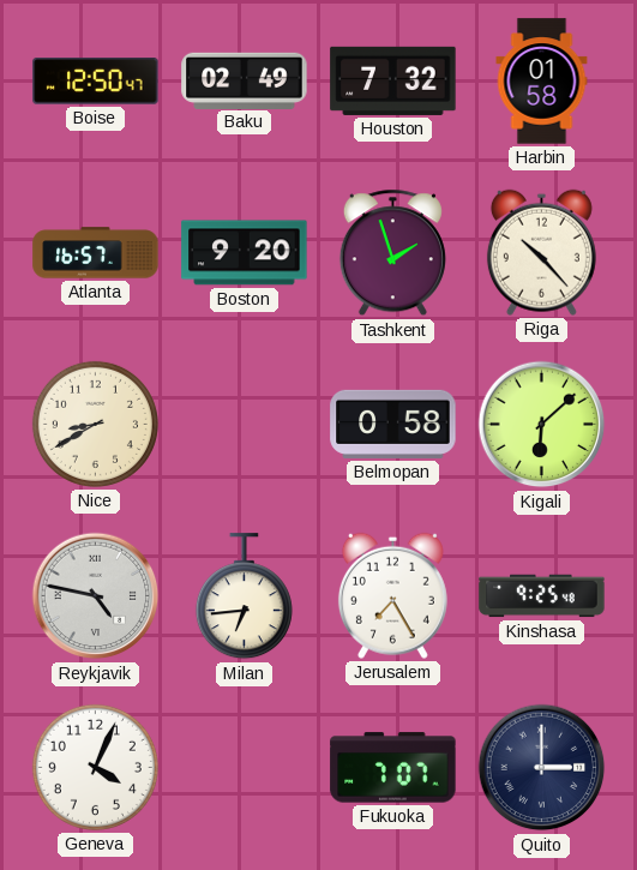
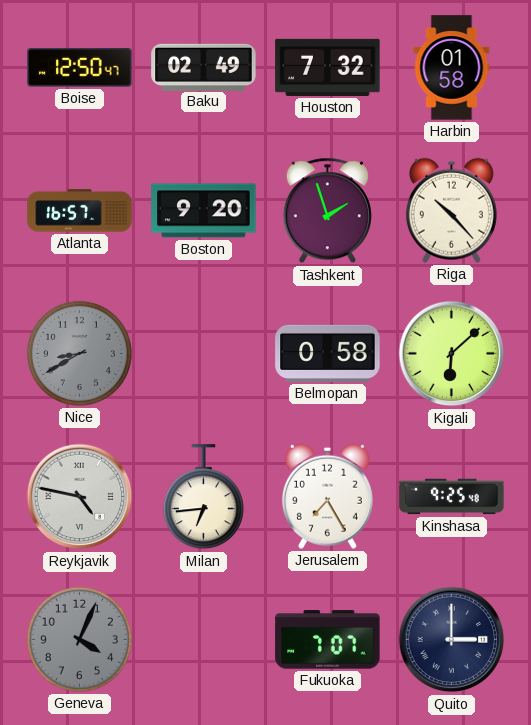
Nice dial: cream -> grey (79, 353)
Geneva dial: white -> grey (79, 639)
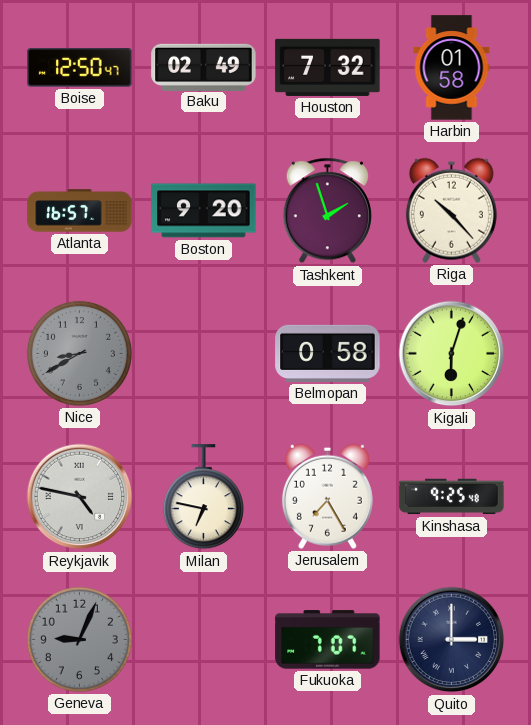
Kigali: 6:08 -> 6:03 (452, 354)
Milan: 6:44 -> 6:47 (203, 497)
Geneva: 4:04 -> 9:04 (79, 639)
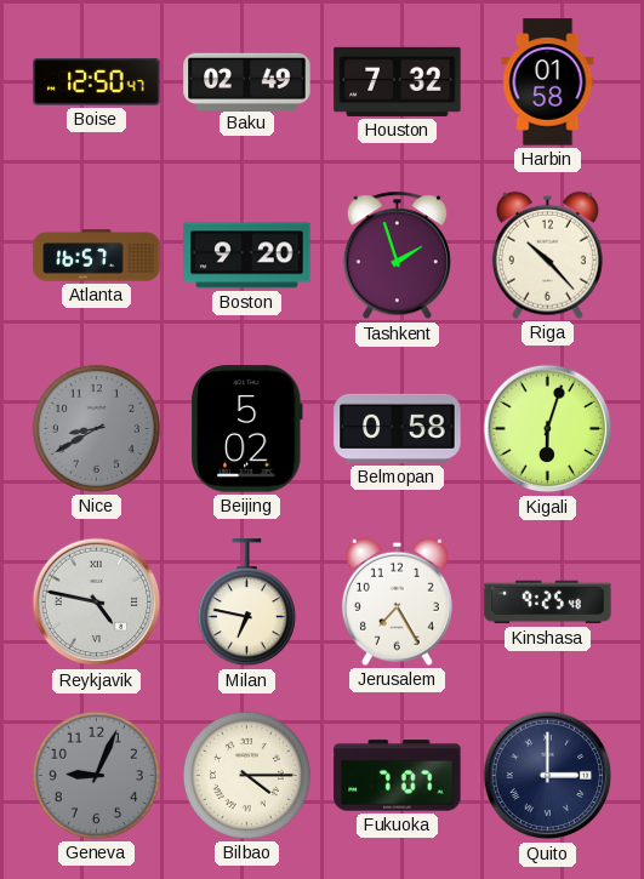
Beijing: none -> 5:02 (246, 429)
Bilbao: none -> 4:15 (246, 775)
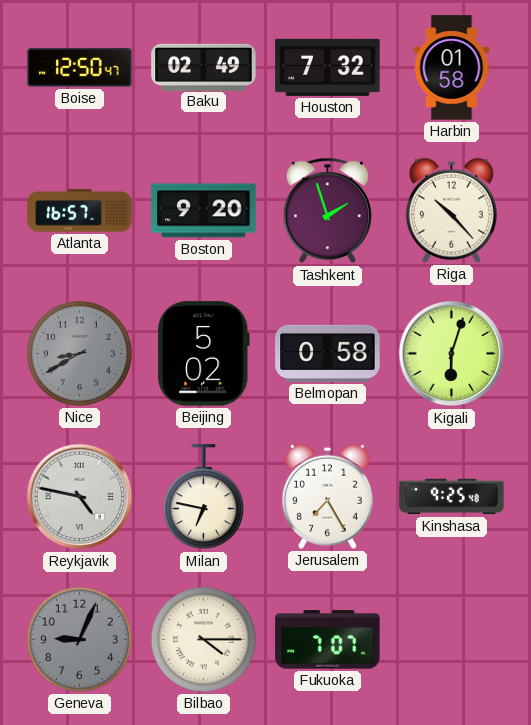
Quito: 3:00 -> none (548, 776)
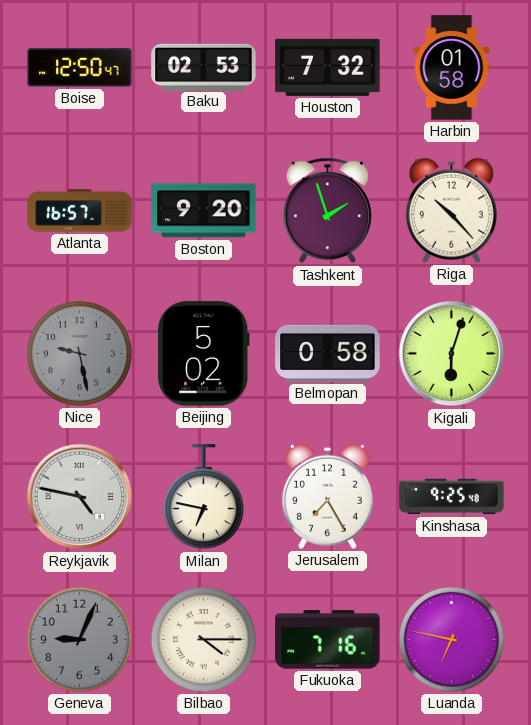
Baku: 02:49 -> 02:53 (204, 67)
Nice: 8:40 -> 9:28 (79, 353)
Fukuoka: 7:07 -> 7:16 (328, 640)
Luanda: none -> 6:47 (451, 639)
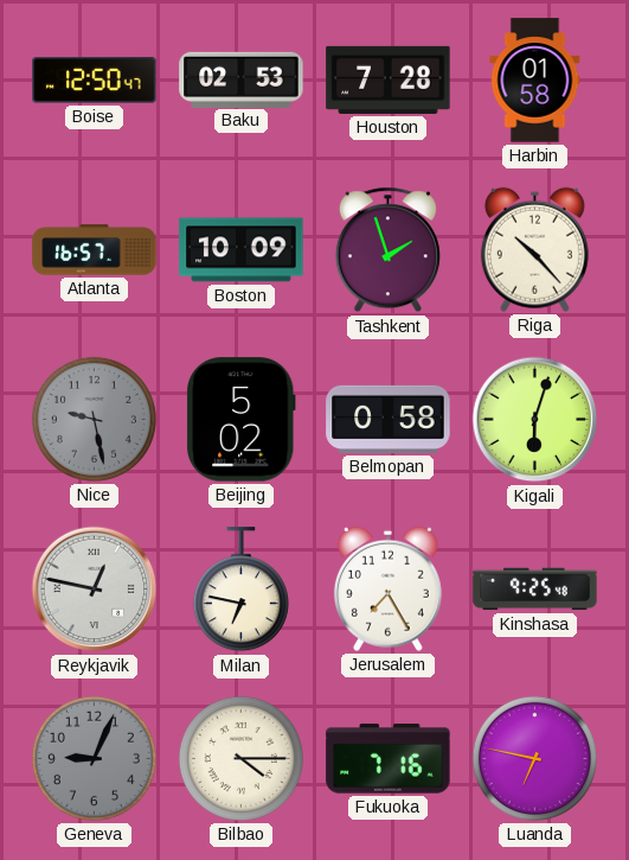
Houston: 7:32 -> 7:28 (389, 79)
Boston: 9:20 -> 10:09 (242, 250)
Reykjavik: 4:47 -> 12:47 (95, 590)
